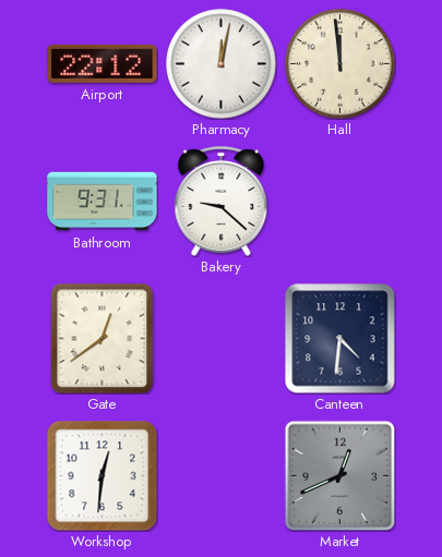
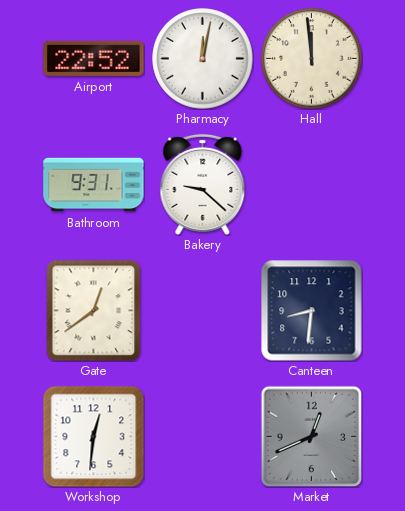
Airport: 22:12 -> 22:52 (94, 58)
Canteen: 4:31 -> 8:31 (311, 310)
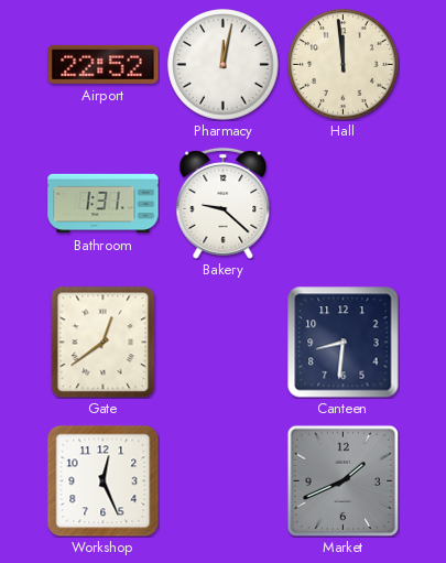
Bathroom: 9:31 -> 1:31 (104, 204)
Workshop: 12:31 -> 12:26 (102, 480)
Market: 12:41 -> 1:41 (342, 480)
